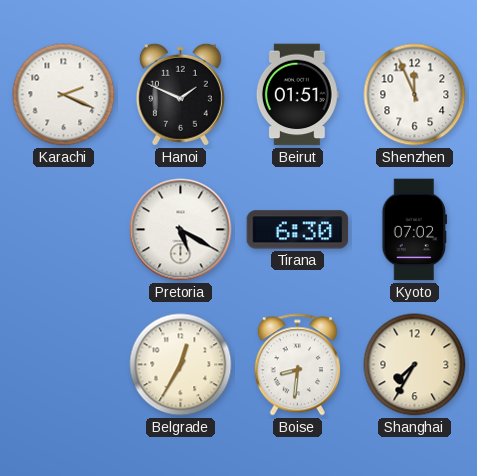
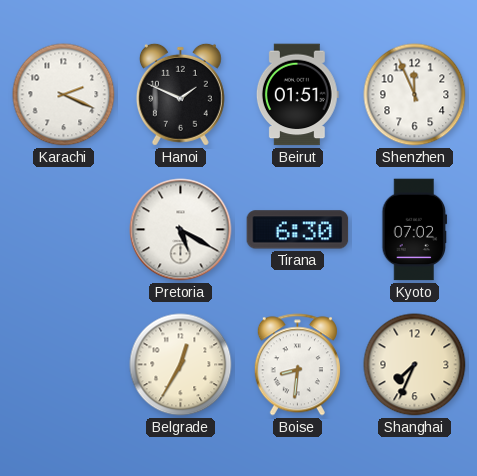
Shanghai: 7:35 -> 7:34 (415, 365)
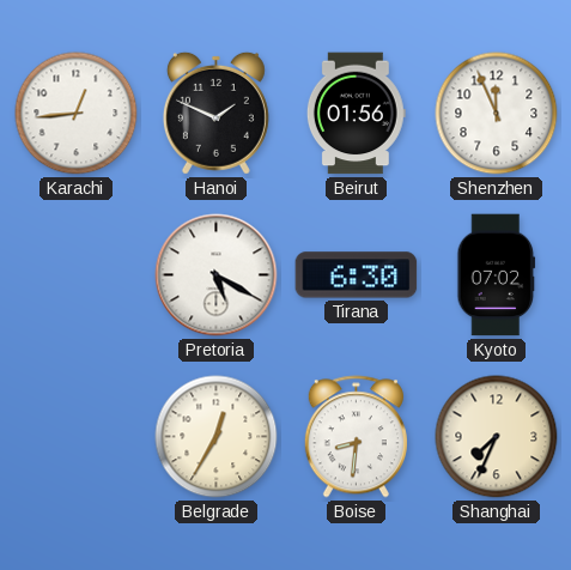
Karachi: 2:19 -> 12:44 (77, 114)
Beirut: 01:51 -> 01:56 (356, 114)
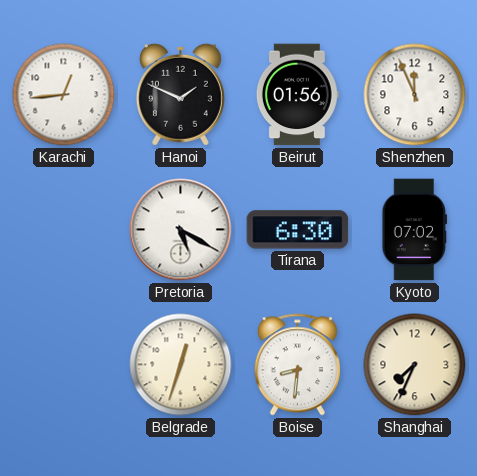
Belgrade: 12:35 -> 12:33 (181, 365)
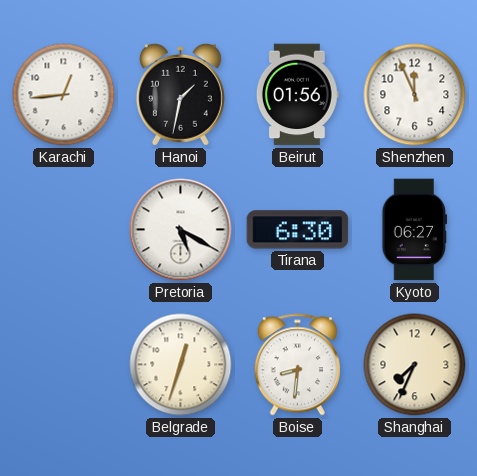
Hanoi: 1:49 -> 1:32 (180, 94)
Kyoto: 07:02 -> 06:27 (415, 230)
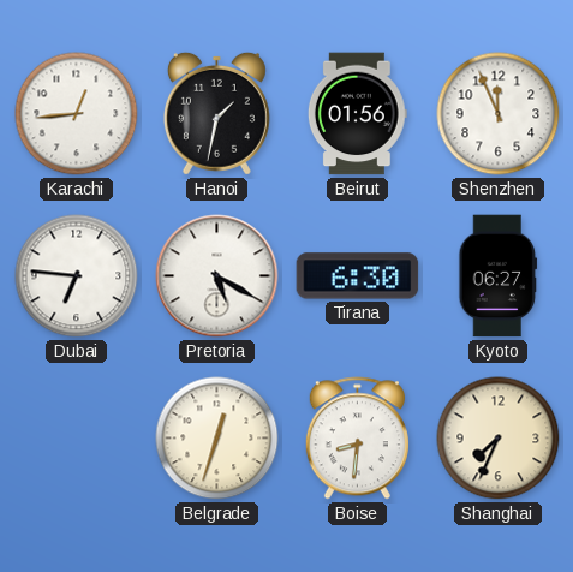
Dubai: none -> 6:46 (77, 276)
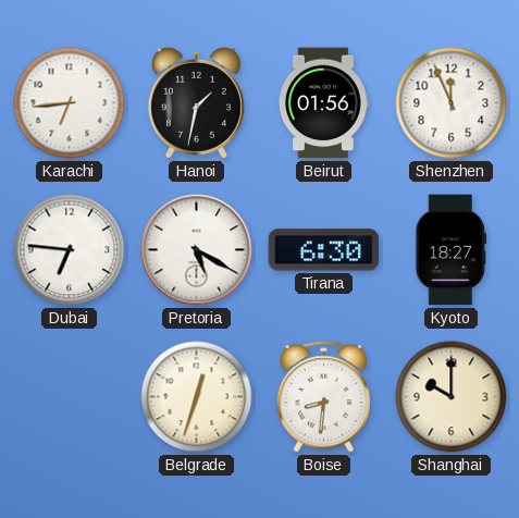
Karachi: 12:44 -> 6:44 (70, 103)
Kyoto: 06:27 -> 18:27 (452, 250)
Shanghai: 7:34 -> 10:00 (452, 397)
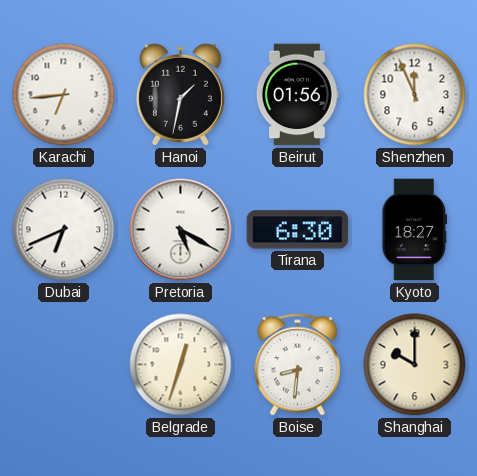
Dubai: 6:46 -> 6:41 (64, 230)
